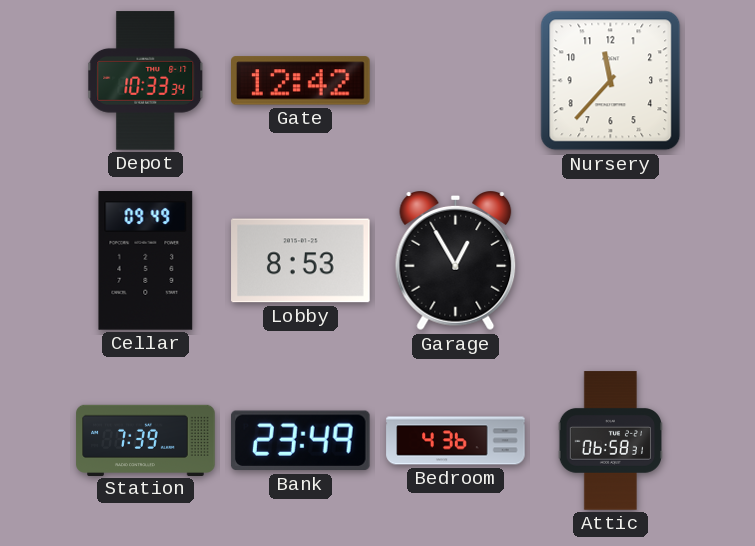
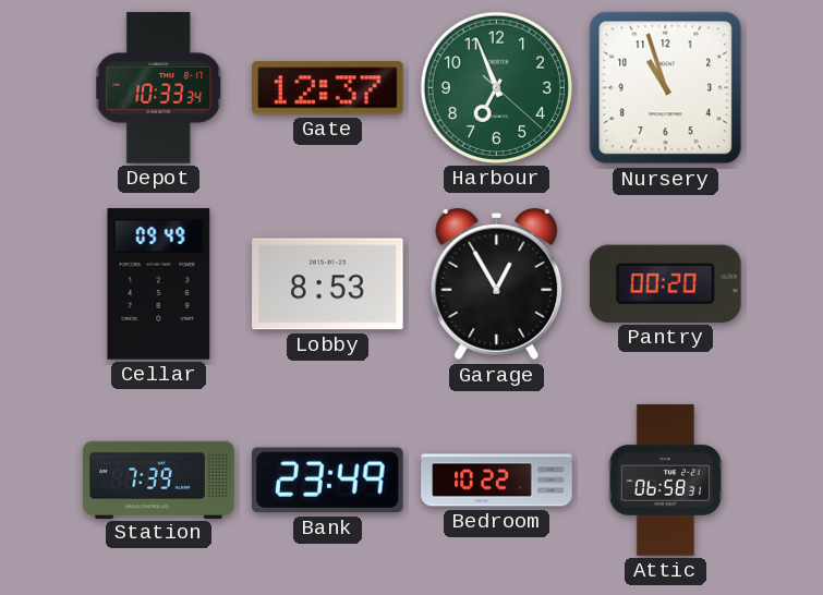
Gate: 12:42 -> 12:37 (328, 88)
Harbour: none -> 6:56 (496, 87)
Nursery: 11:37 -> 10:57 (666, 88)
Pantry: none -> 00:20 (666, 283)
Bedroom: 4:36 -> 10:22 (497, 481)
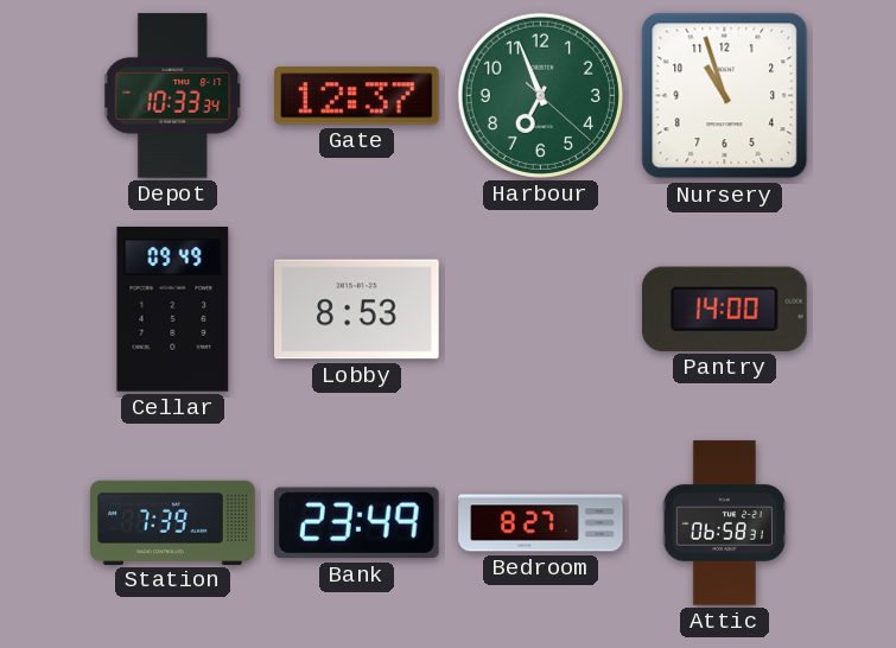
Garage: 12:55 -> none (497, 286)
Pantry: 00:20 -> 14:00 (725, 309)
Bedroom: 10:22 -> 8:27 (541, 523)
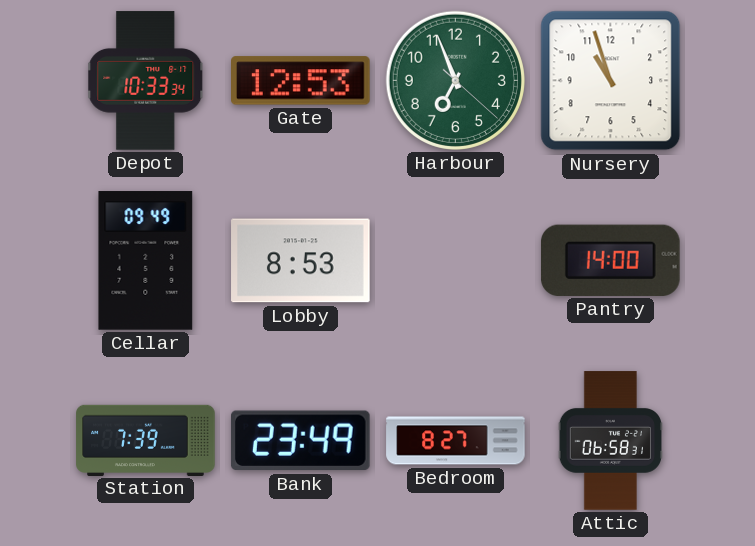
Gate: 12:37 -> 12:53 (301, 81)
